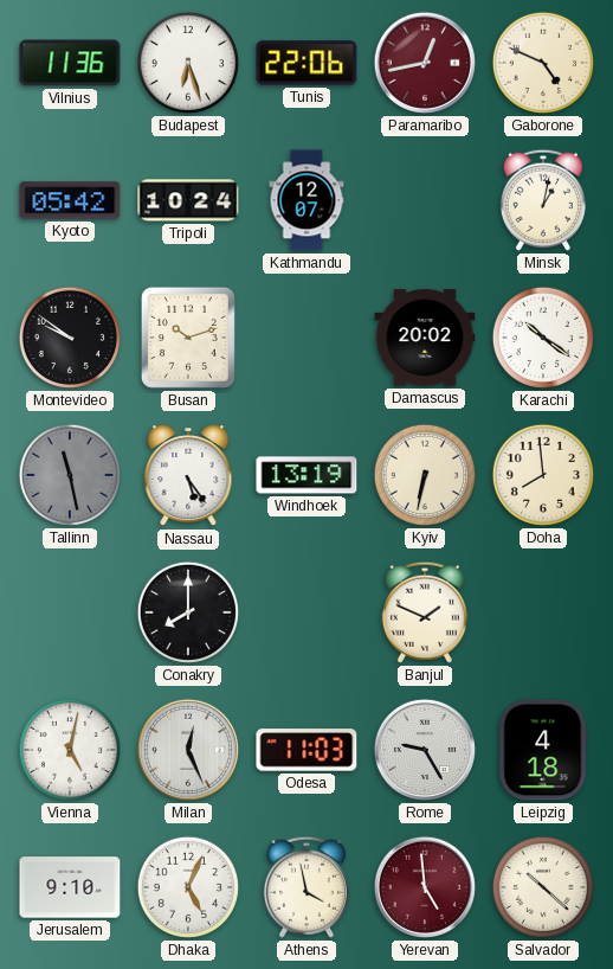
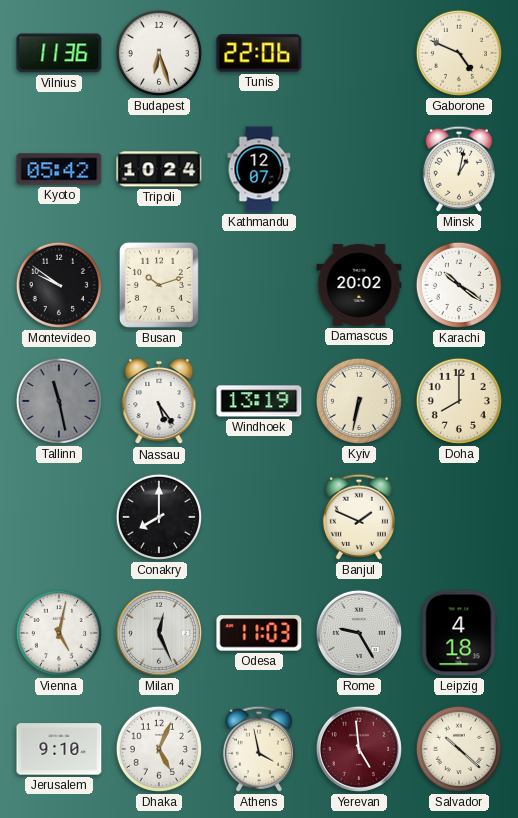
Paramaribo: 12:43 -> none (425, 63)
Doha: 7:59 -> 8:00 (459, 401)
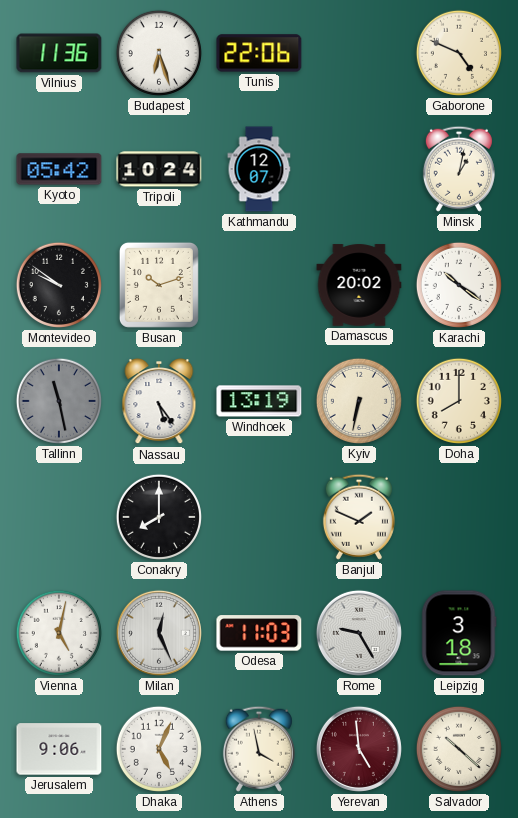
Leipzig: 4:18 -> 3:18 (459, 633)
Jerusalem: 9:10 -> 9:06 (59, 749)
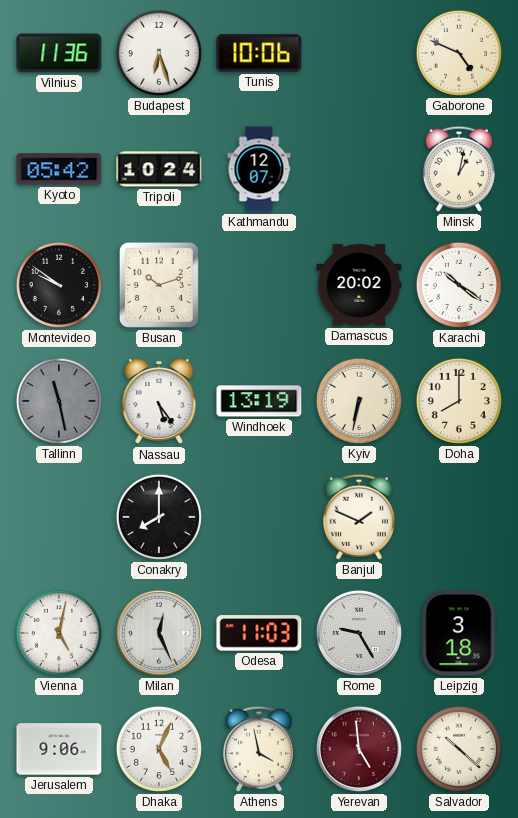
Tunis: 22:06 -> 10:06 (259, 53)
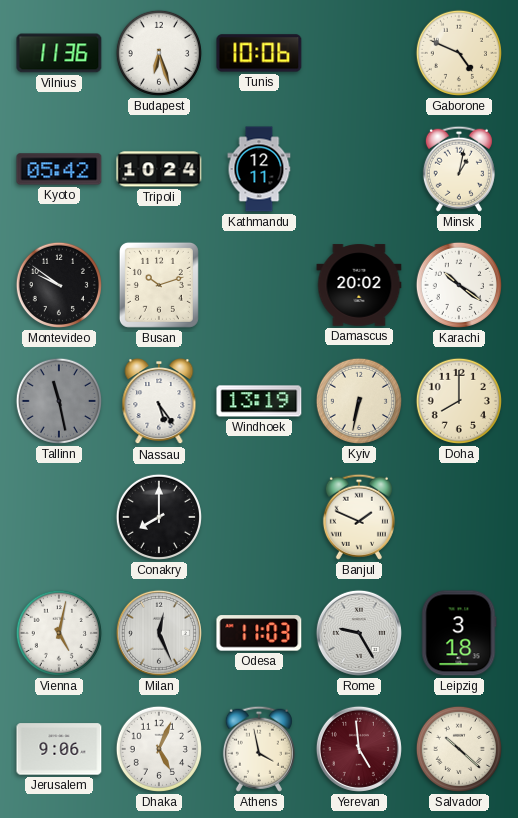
Kathmandu: 12:07 -> 12:11 (259, 169)
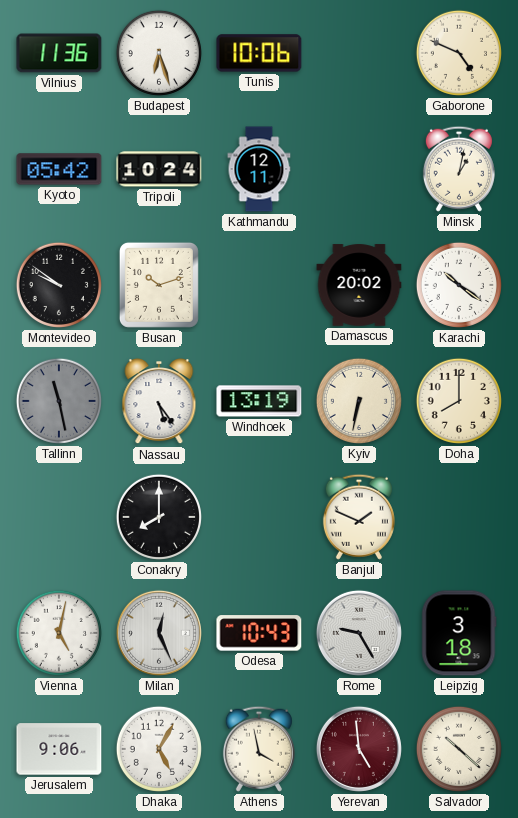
Odesa: 11:03 -> 10:43 (259, 633)
Dhaka: 5:04 -> 5:05 (159, 749)
